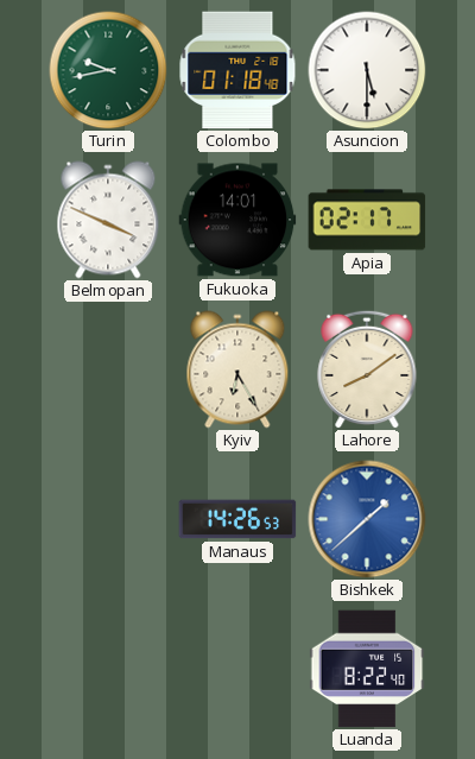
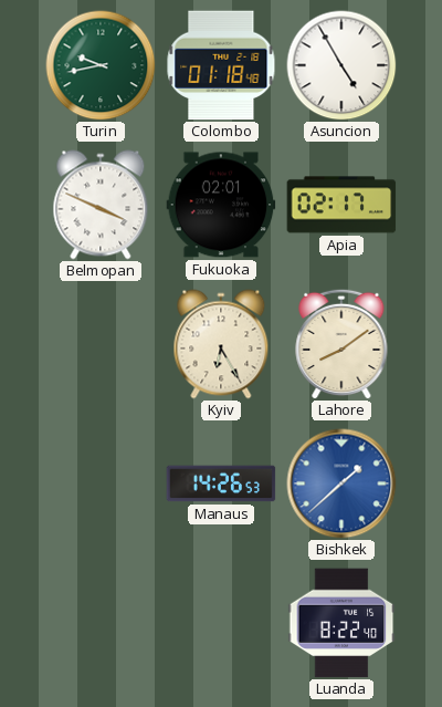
Asuncion: 5:30 -> 4:55 (341, 65)
Fukuoka: 14:01 -> 02:01 (221, 205)
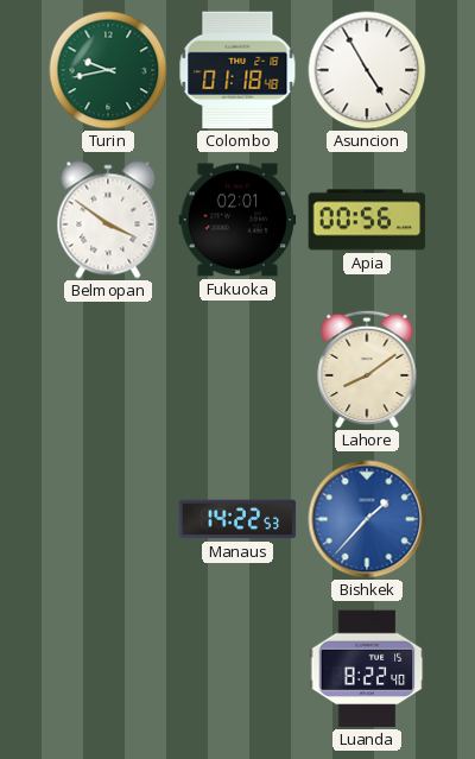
Belmopan: 3:49 -> 3:51 (108, 220)
Apia: 02:17 -> 00:56 (367, 220)
Kyiv: 6:25 -> none (221, 344)
Manaus: 14:26 -> 14:22 (237, 519)
Bishkek: 1:38 -> 1:37 (367, 519)
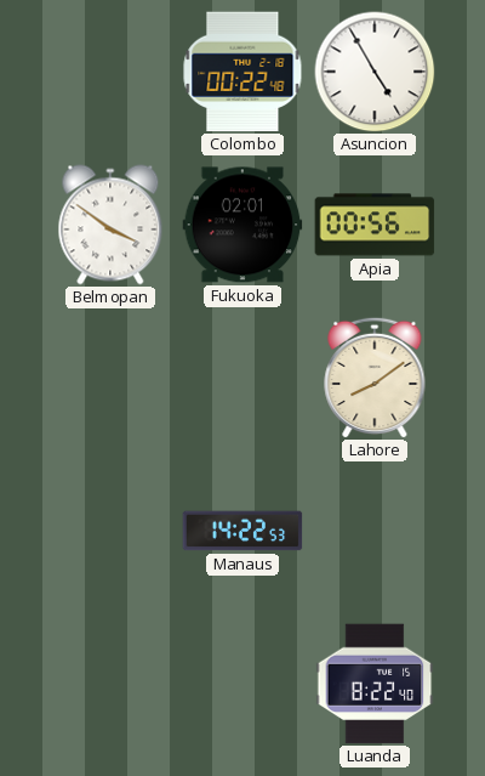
Turin: 9:43 -> none (108, 70)
Colombo: 01:18 -> 00:22 (242, 72)
Bishkek: 1:37 -> none (367, 519)
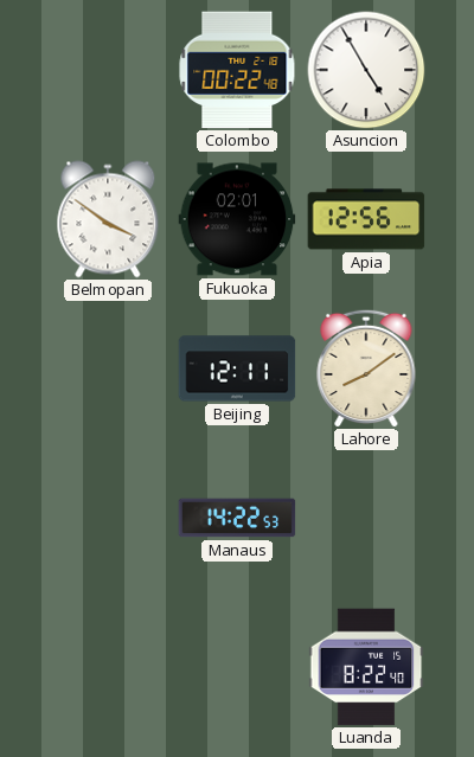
Apia: 00:56 -> 12:56 (366, 219)
Beijing: none -> 12:11 (237, 368)
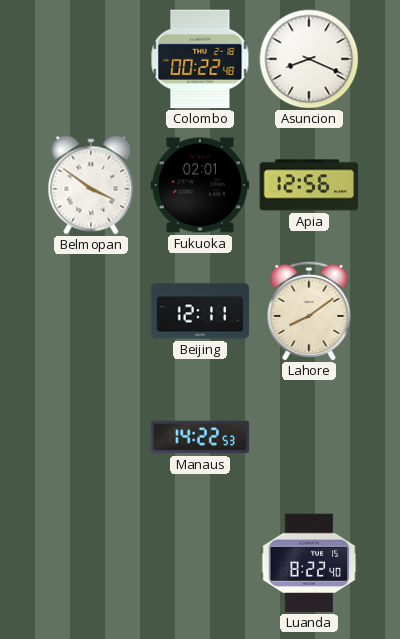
Asuncion: 4:55 -> 8:19 (309, 59)
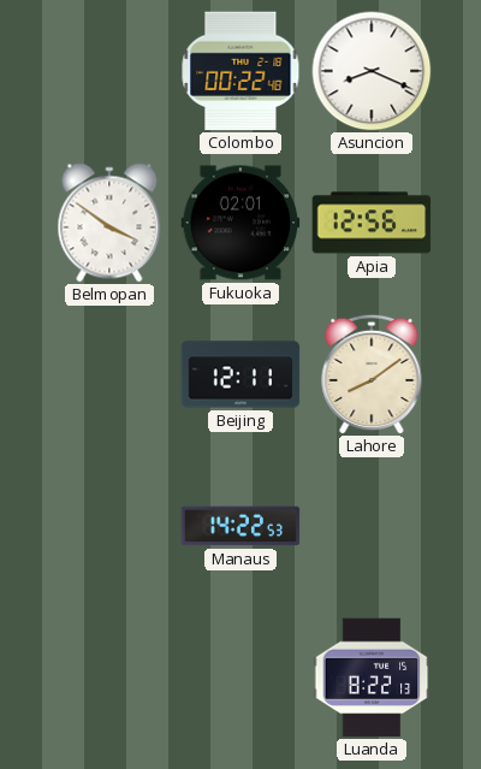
Luanda: 8:22:40 -> 8:22:13 (372, 678)
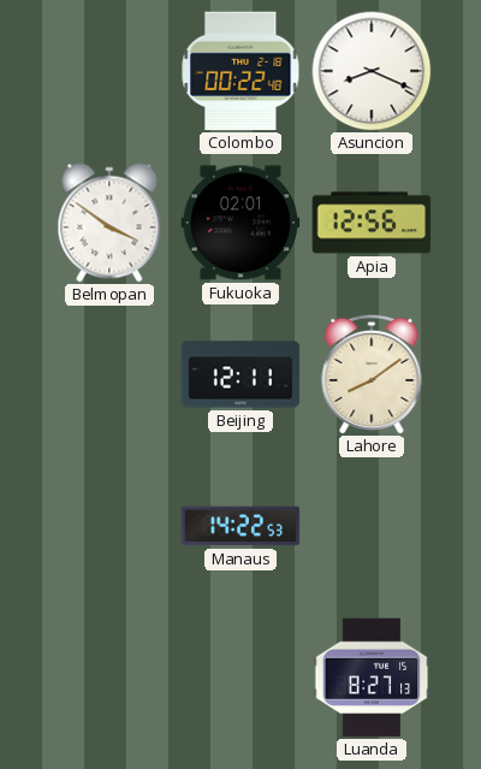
Luanda: 8:22 -> 8:27 (372, 678)
